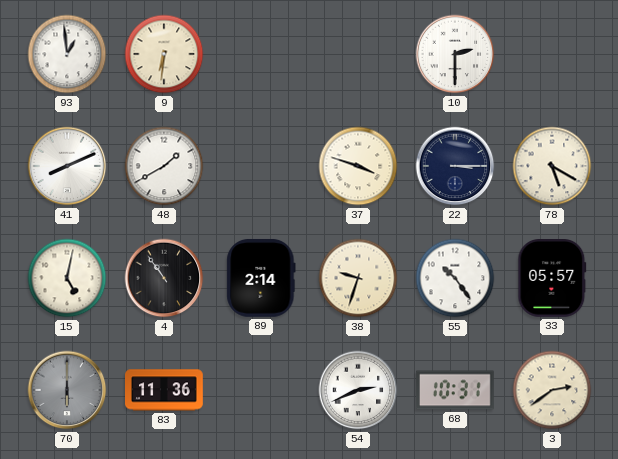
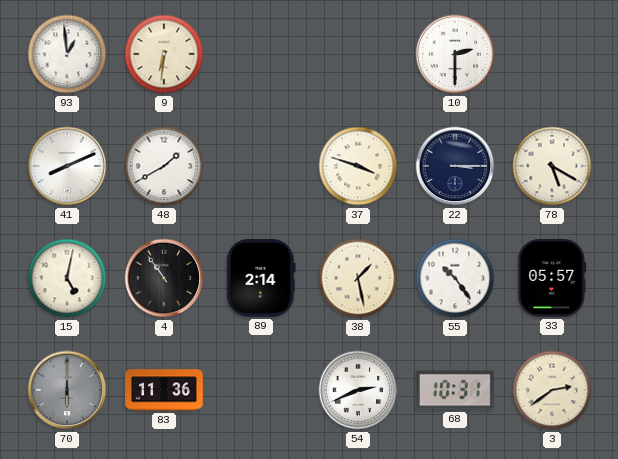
38: 9:33 -> 1:28 (358, 278)
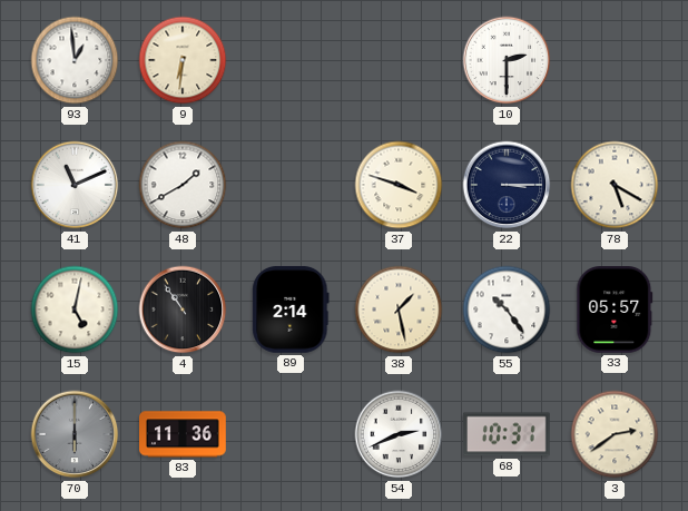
41: 8:11 -> 11:11 (75, 185)
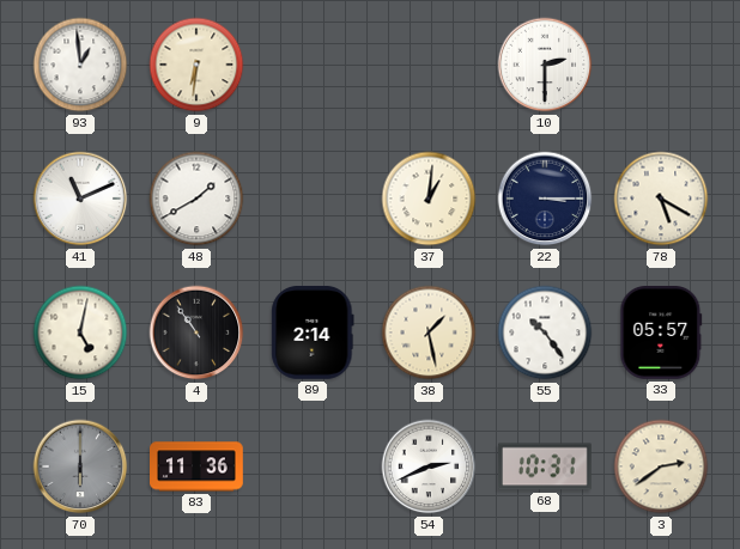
37: 3:48 -> 1:01 (429, 199)
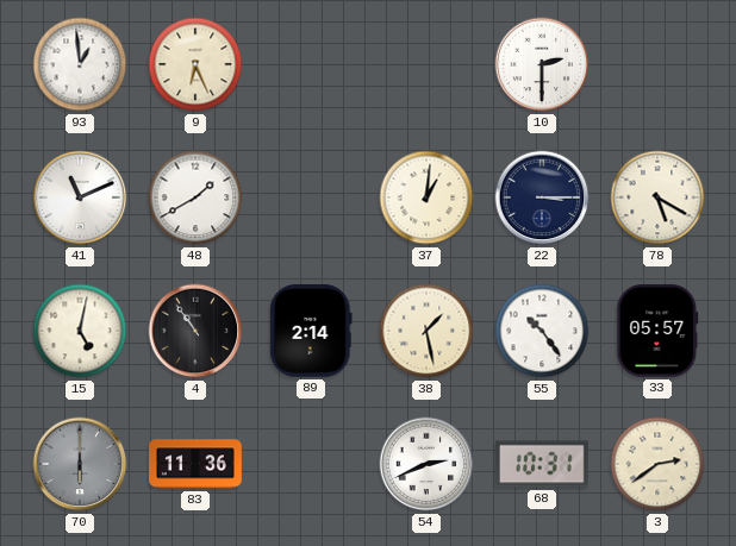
9: 6:31 -> 6:26 (195, 64)
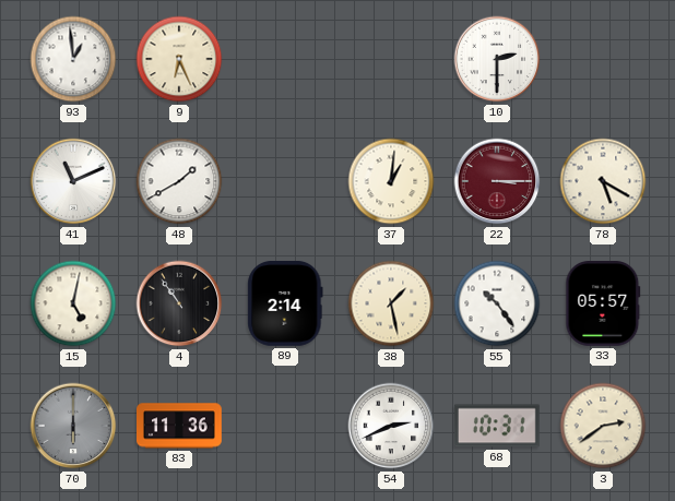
22 dial: navy -> burgundy (497, 181)
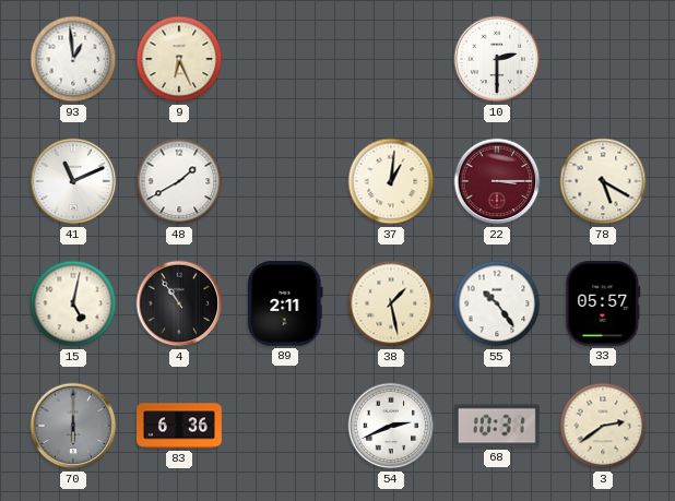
89: 2:14 -> 2:11 (285, 303)
83: 11:36 -> 6:36 (180, 426)
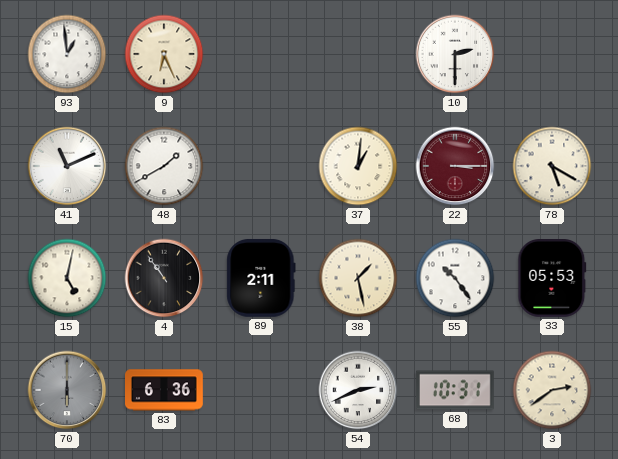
33: 05:57 -> 05:53 (552, 279)
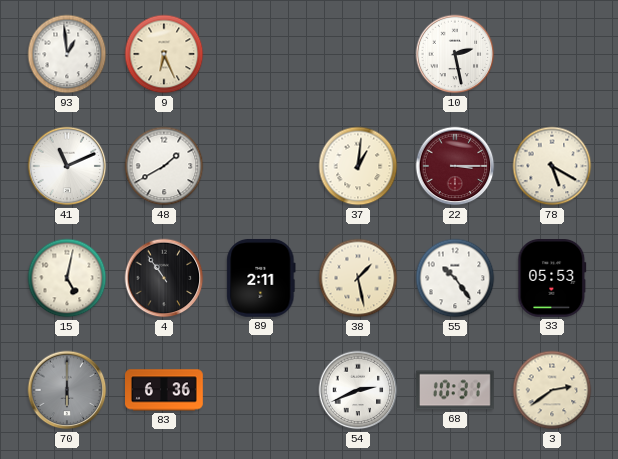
10: 2:30 -> 2:28 (455, 54)
